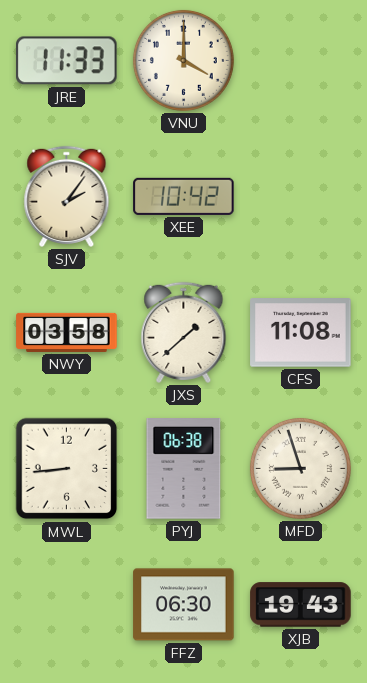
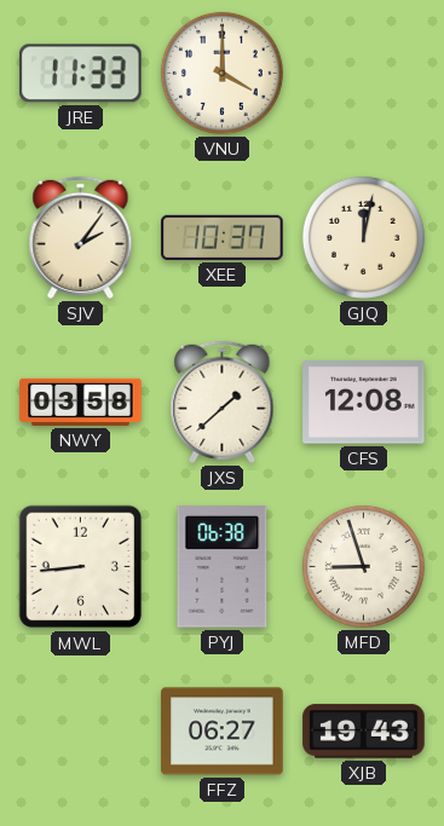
XEE: 10:42 -> 10:37 (223, 237)
GJQ: none -> 12:02 (363, 237)
CFS: 11:08 -> 12:08 (364, 403)
FFZ: 06:30 -> 06:27 (223, 732)
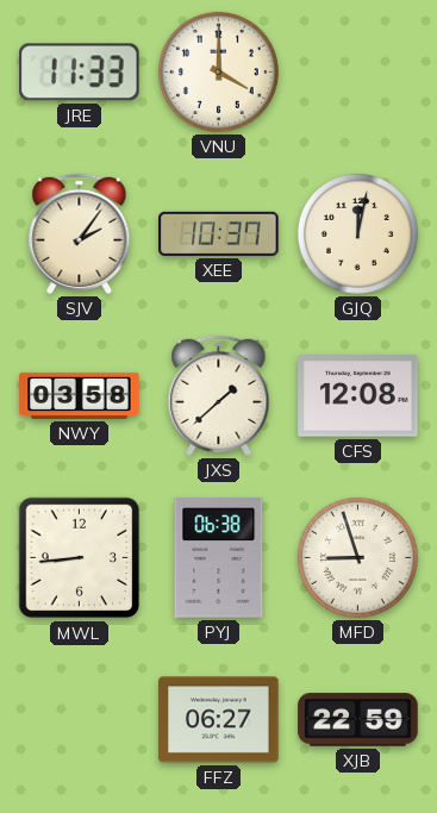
XJB: 19:43 -> 22:59 (358, 720)
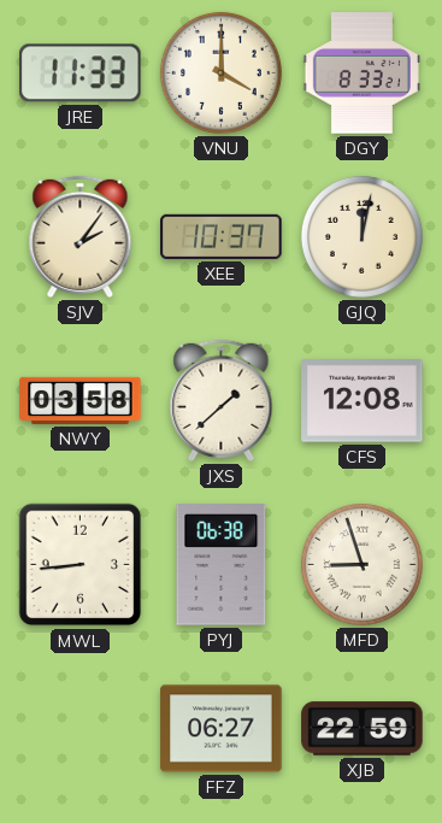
DGY: none -> 8:33 (361, 74)
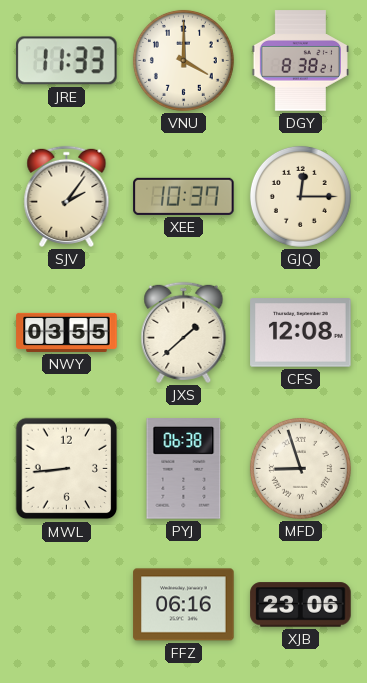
DGY: 8:33 -> 8:38 (300, 61)
GJQ: 12:02 -> 12:15 (300, 196)
NWY: 03:58 -> 03:55 (67, 332)
FFZ: 06:27 -> 06:16 (184, 605)
XJB: 22:59 -> 23:06 (301, 605)
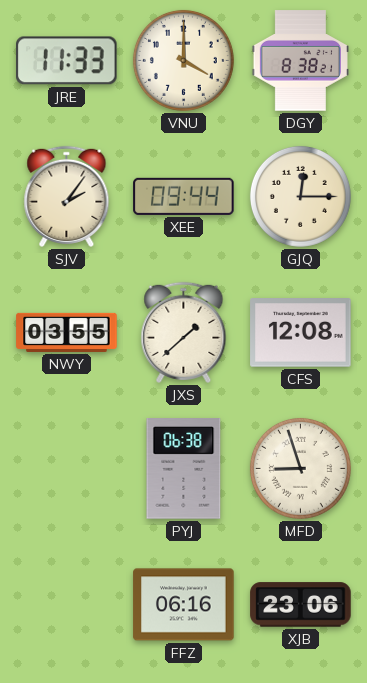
XEE: 10:37 -> 09:44 (184, 196)
MWL: 8:44 -> none (67, 469)
